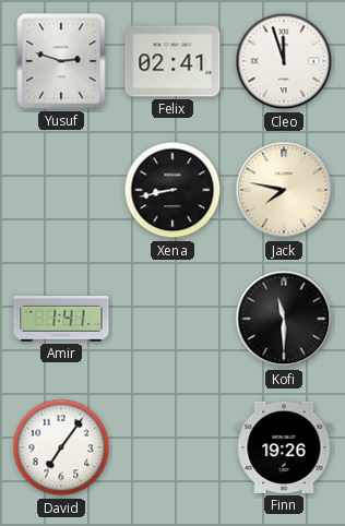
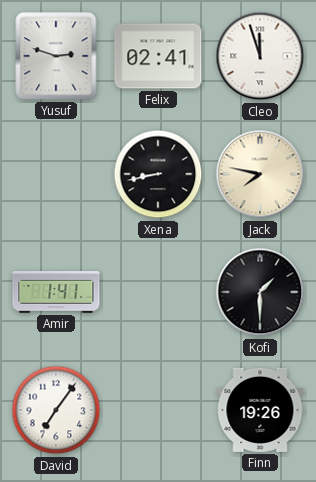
Kofi: 11:30 -> 1:30 (260, 292)
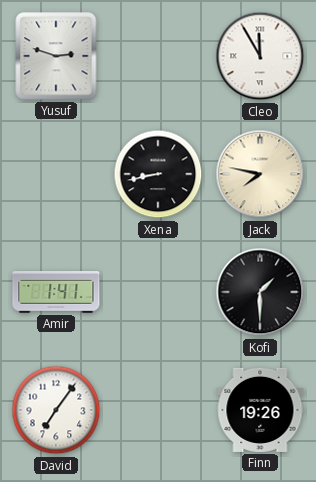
Felix: 02:41 -> none (158, 56)
Cleo: 11:57 -> 11:55 (260, 56)
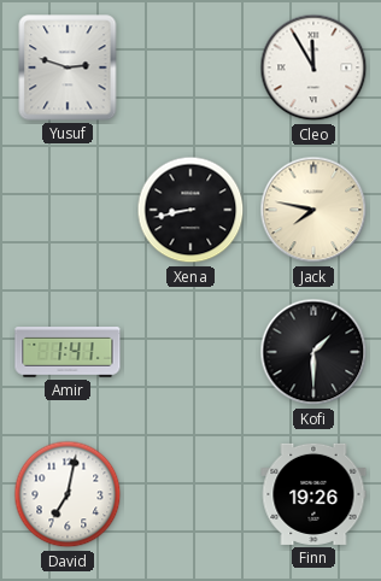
David: 7:06 -> 7:02 (68, 494)
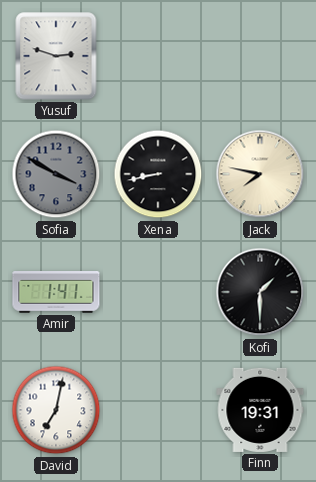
Cleo: 11:55 -> none (313, 68)
Sofia: none -> 3:50 (56, 174)
Finn: 19:26 -> 19:31 (260, 410)
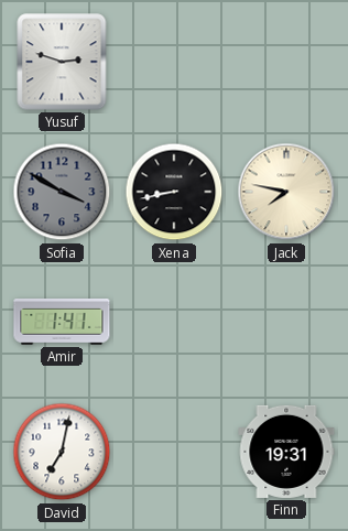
Kofi: 1:30 -> none (260, 292)
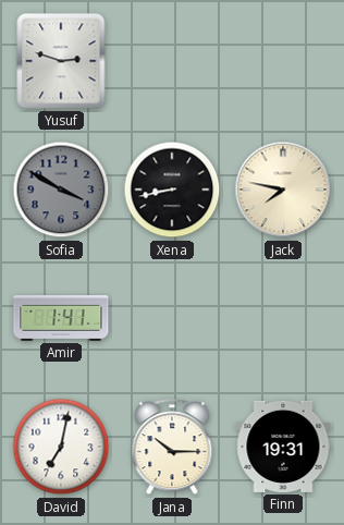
Jana: none -> 10:15 (172, 448)
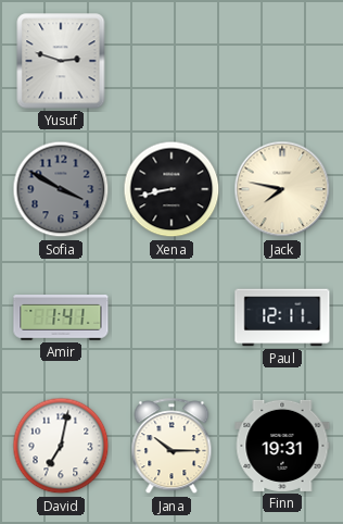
Paul: none -> 12:11 (282, 317)
